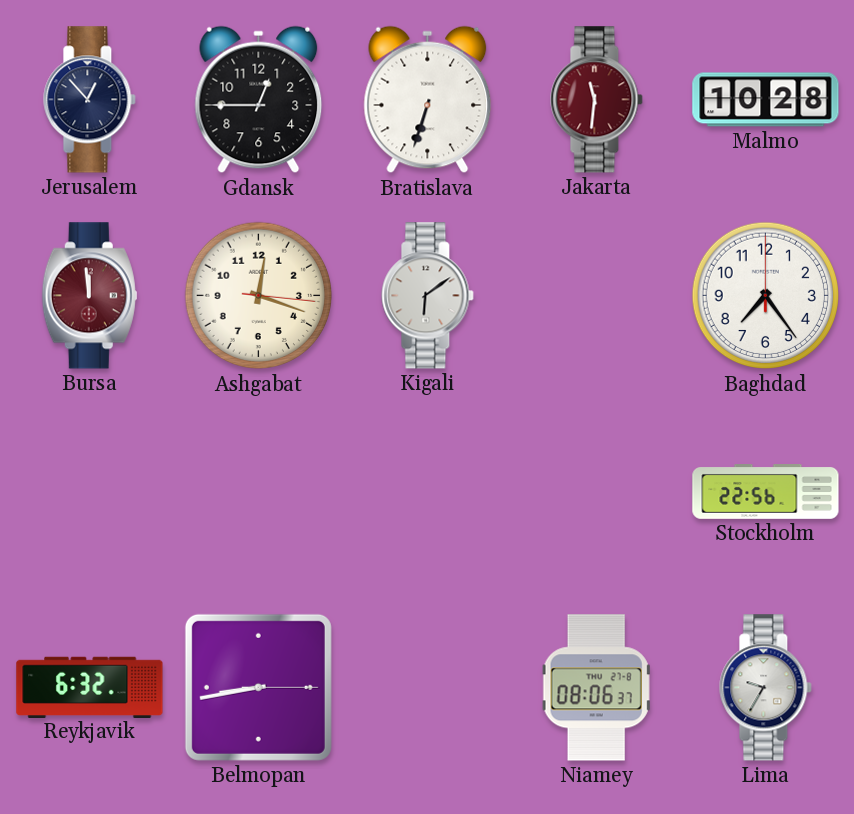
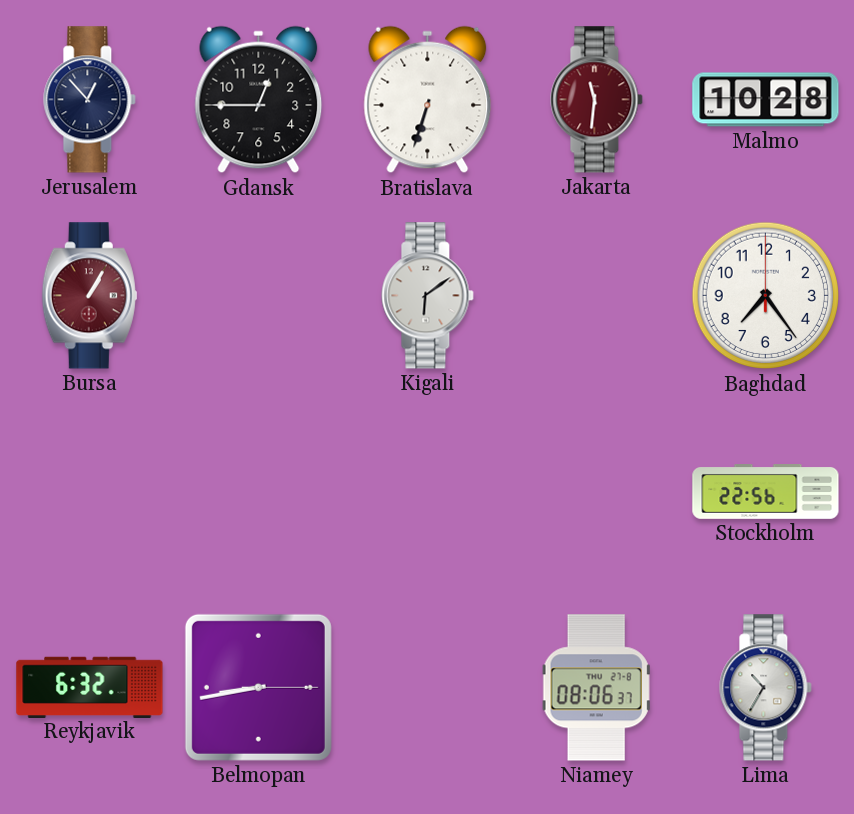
Bursa: 11:59 -> 1:05 (89, 296)
Ashgabat: 12:18 -> none (259, 296)
Lima: 9:35 -> 10:35 (766, 688)
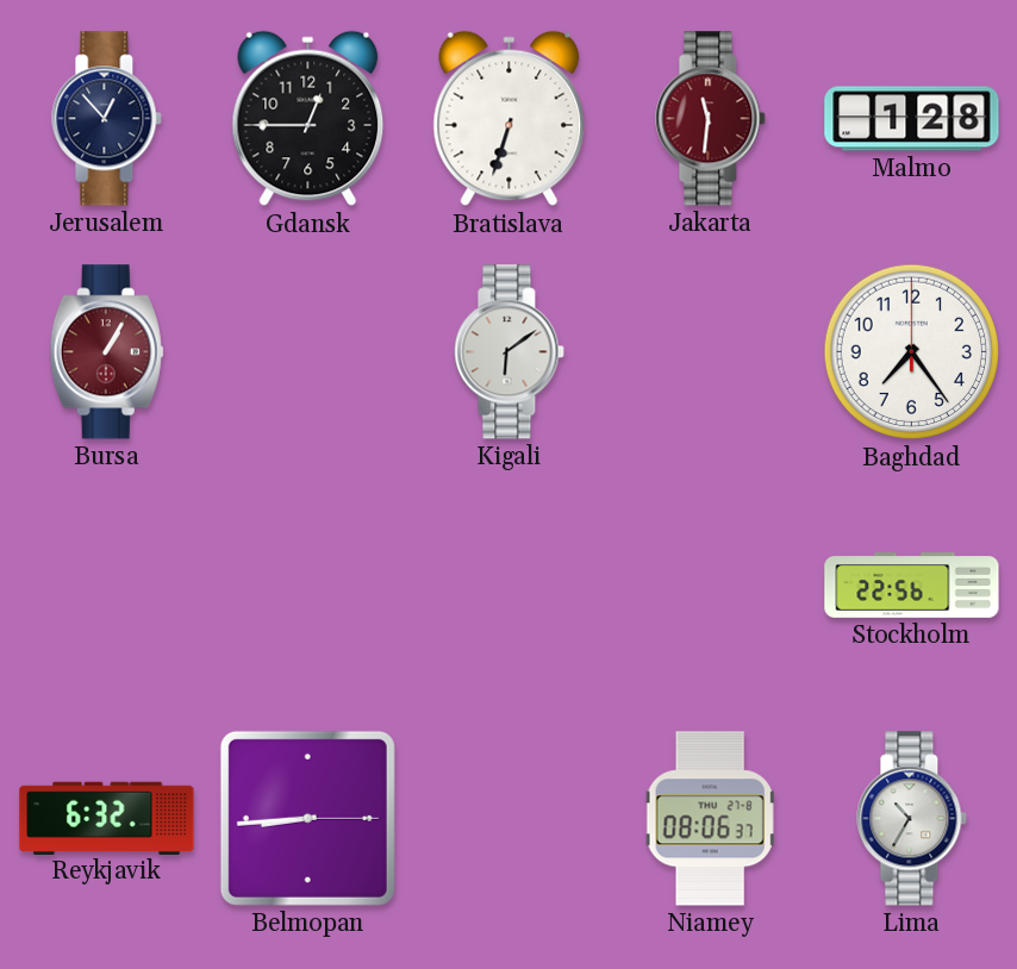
Malmo: 10:28 -> 1:28 (912, 119)
Belmopan: 8:43 -> 8:44 (307, 818)
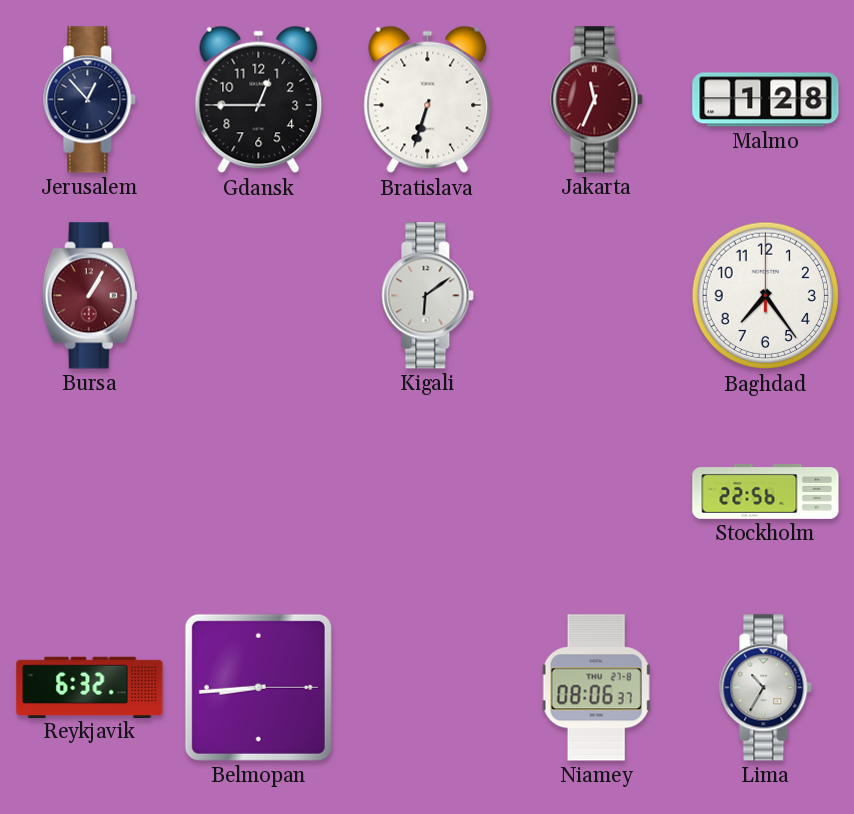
Jakarta: 11:31 -> 11:34 (597, 100)
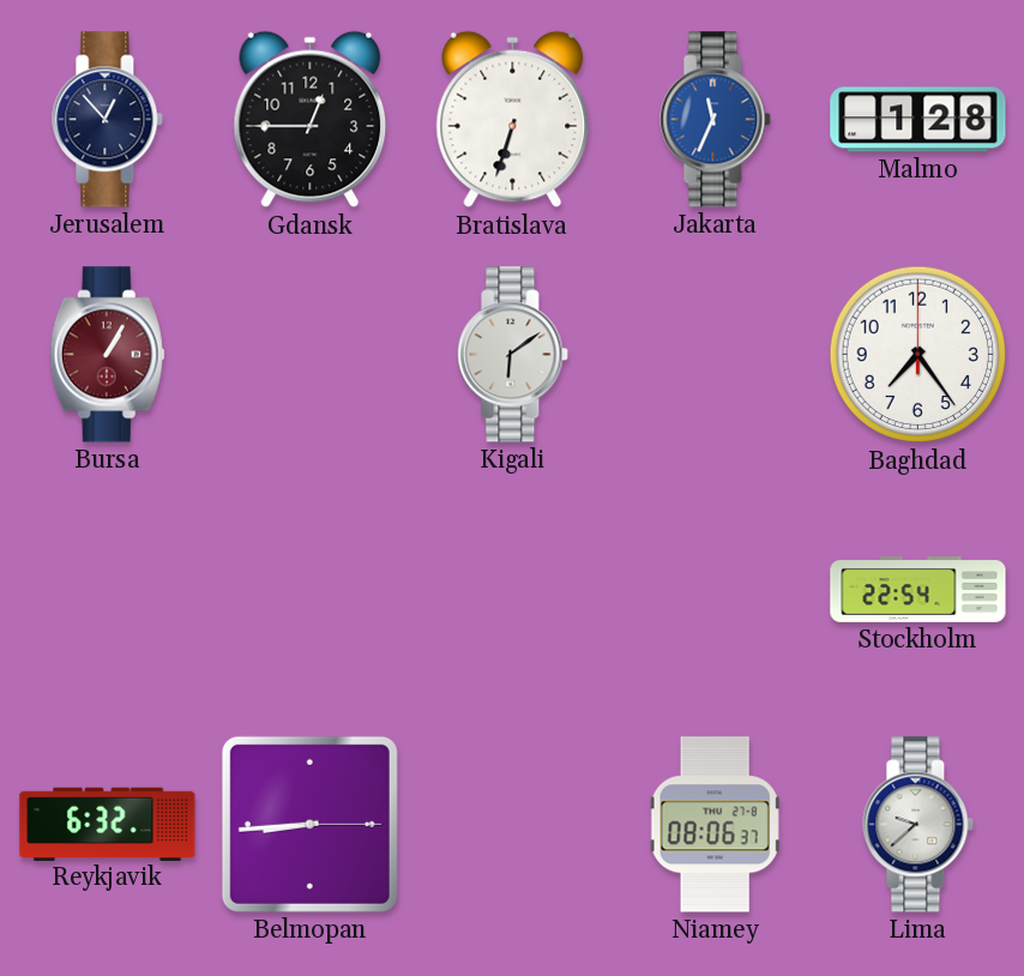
Jakarta dial: burgundy -> blue (716, 120)
Stockholm: 22:56 -> 22:54 (918, 590)
Lima: 10:35 -> 9:38 (918, 825)
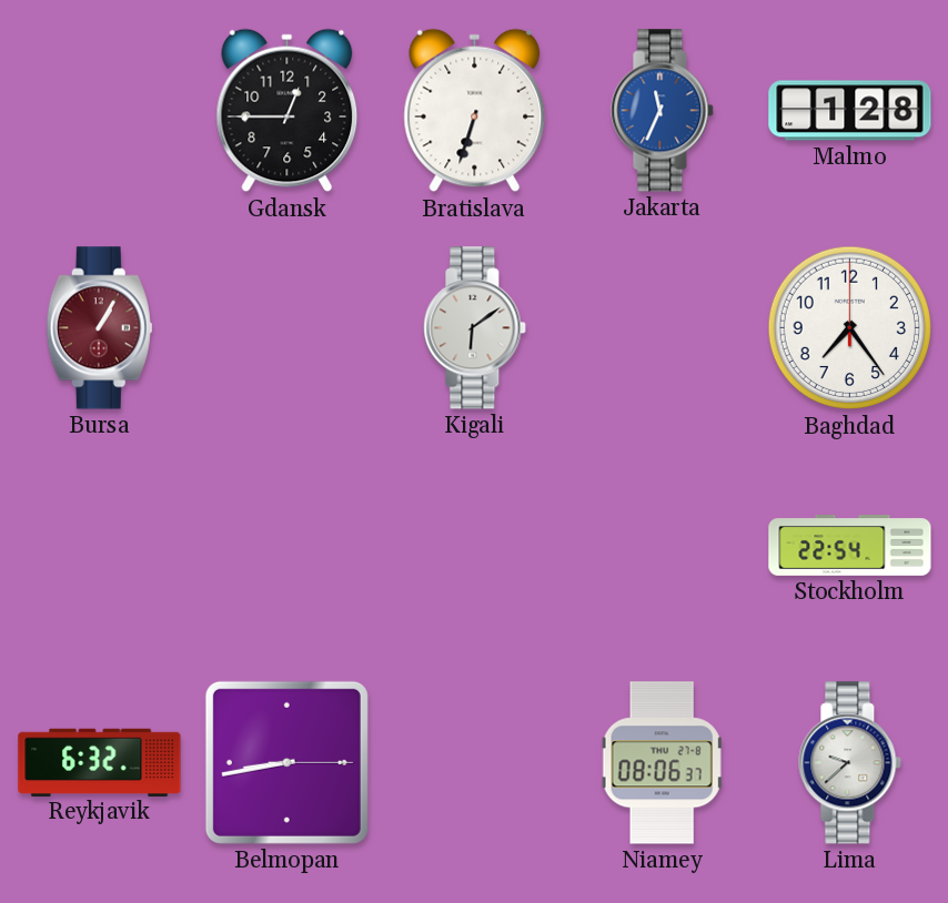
Jerusalem: 12:53 -> none (108, 120)
Belmopan: 8:44 -> 8:43 (286, 762)
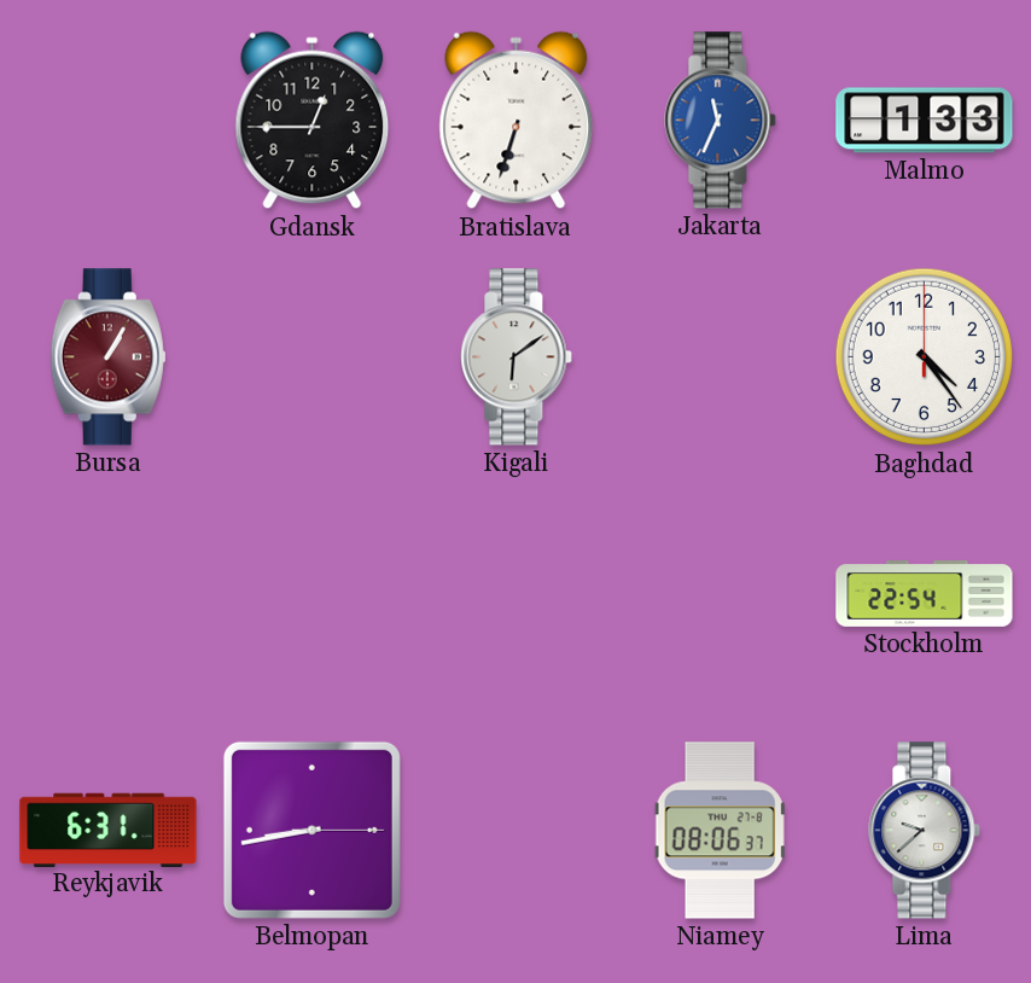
Malmo: 1:28 -> 1:33 (925, 121)
Baghdad: 7:24 -> 4:24 (925, 357)
Reykjavik: 6:32 -> 6:31 (109, 830)
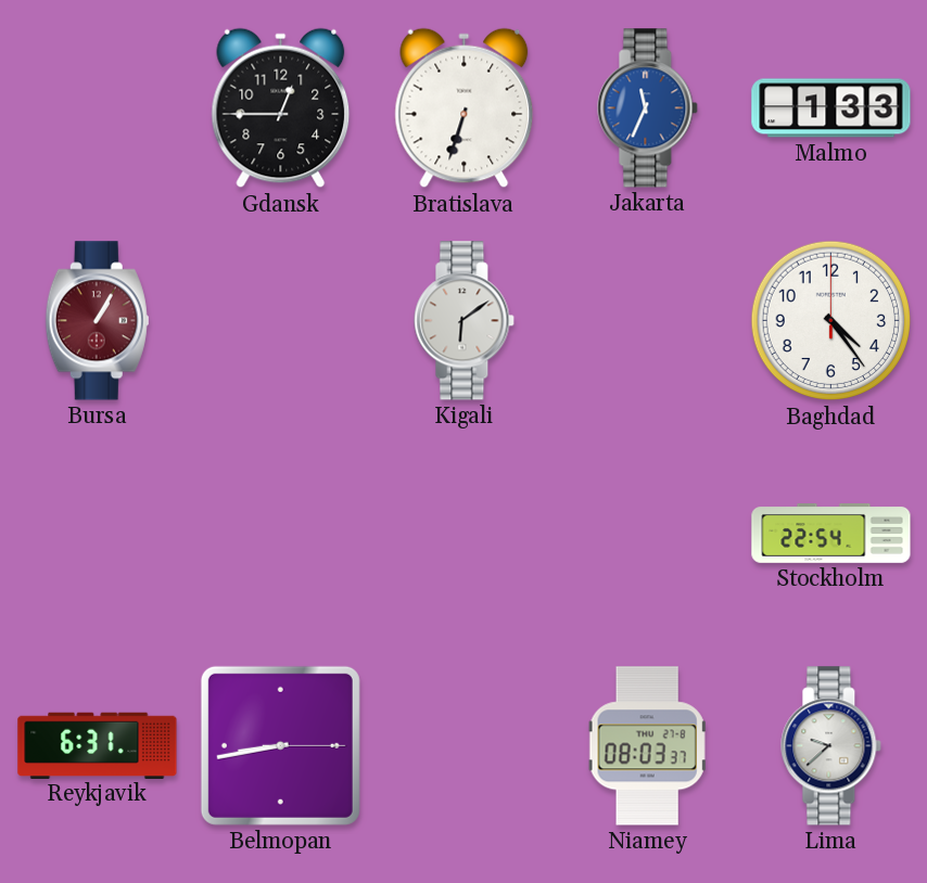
Niamey: 08:06 -> 08:03 (648, 746)
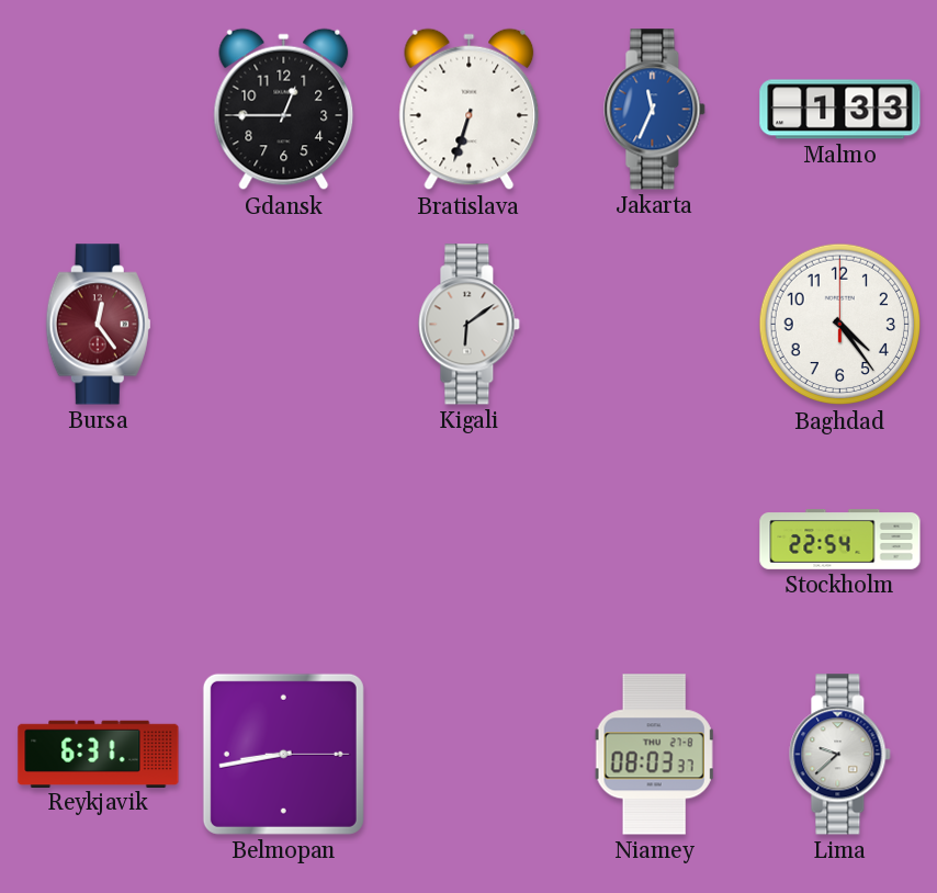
Bursa: 1:05 -> 12:24 (98, 325)
